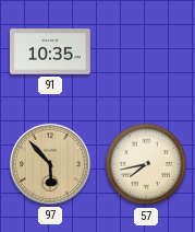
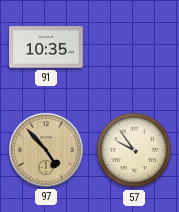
97: 5:53 -> 4:53 (46, 150)
57: 7:43 -> 9:54 (134, 150)
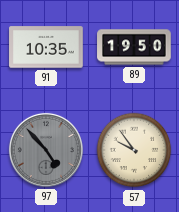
89: none -> 19:50 (134, 47)
97 dial: champagne -> grey (46, 150)
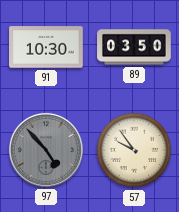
91: 10:35 -> 10:30 (46, 47)
89: 19:50 -> 03:50 (134, 47)
